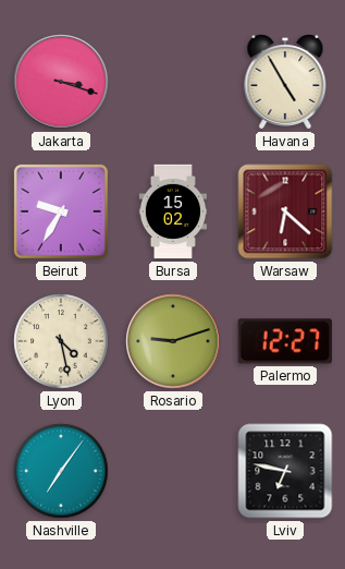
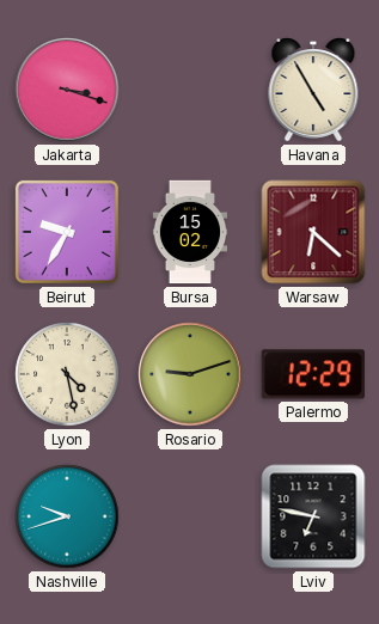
Palermo: 12:27 -> 12:29 (313, 374)
Nashville: 7:06 -> 9:42 (67, 516)
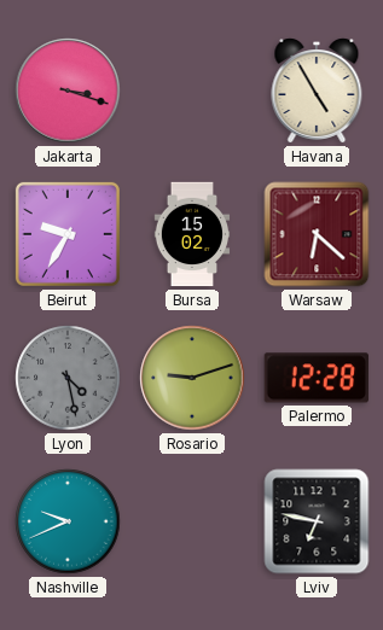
Lyon dial: cream -> grey (68, 378)
Palermo: 12:29 -> 12:28 (317, 378)
Nashville: 9:42 -> 9:41 (68, 521)
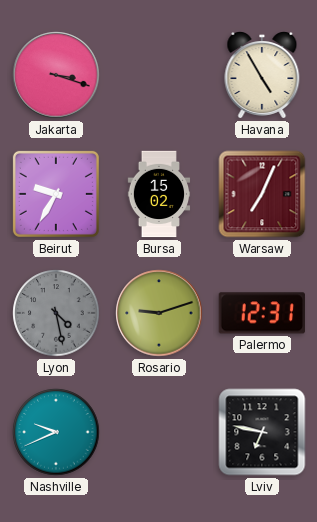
Warsaw: 6:22 -> 7:04 (262, 194)
Palermo: 12:28 -> 12:31 (262, 313)
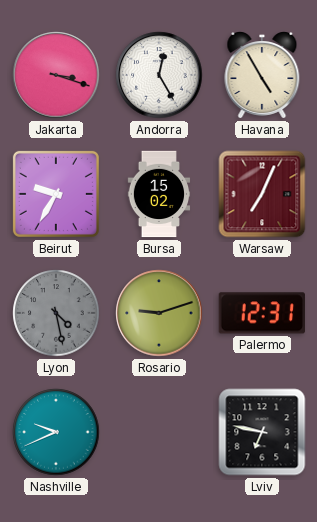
Andorra: none -> 12:25 (159, 75)
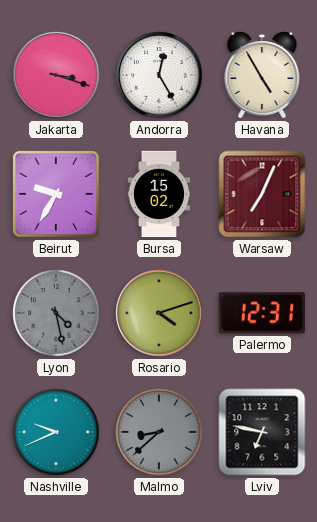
Rosario: 9:12 -> 4:12 (159, 313)
Malmo: none -> 8:38 (159, 432)
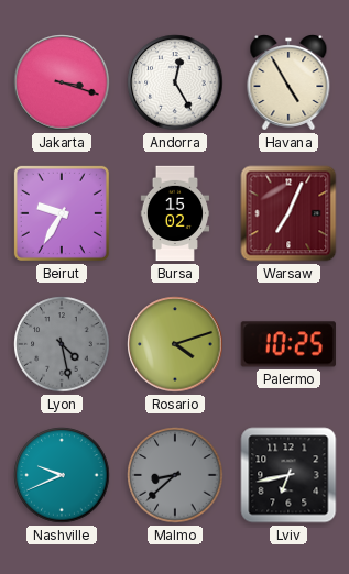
Palermo: 12:31 -> 10:25 (288, 344)
Lviv: 6:47 -> 6:43 (288, 475)
